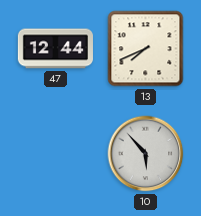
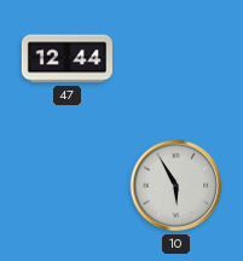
13: 7:41 -> none (146, 49)
10: 5:53 -> 5:55 (177, 186)
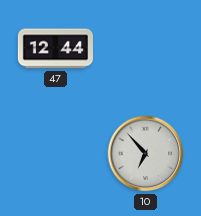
10: 5:55 -> 6:53 (146, 154)
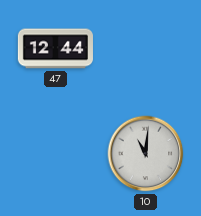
10: 6:53 -> 11:01 (146, 154)
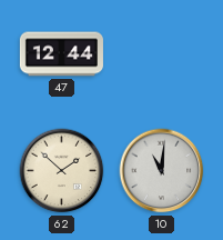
62: none -> 1:52 (62, 171)
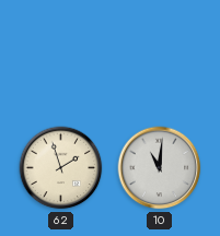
47: 12:44 -> none (61, 54)
62: 1:52 -> 1:57 (61, 168)
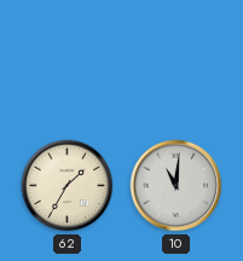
62: 1:57 -> 1:35 (68, 186)
